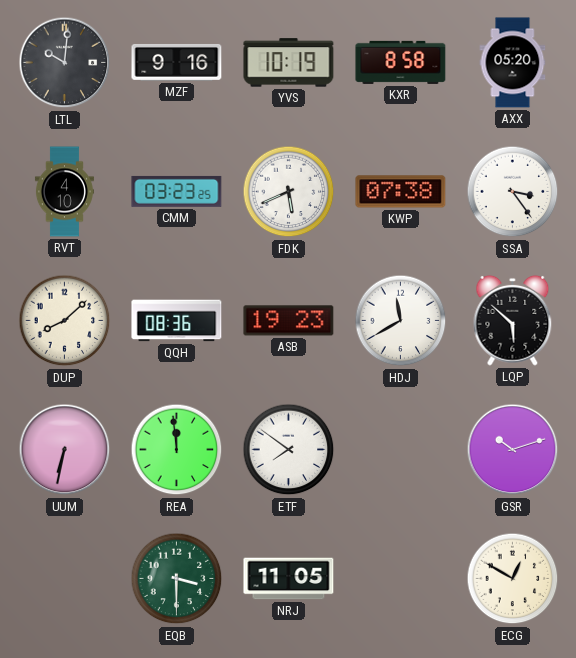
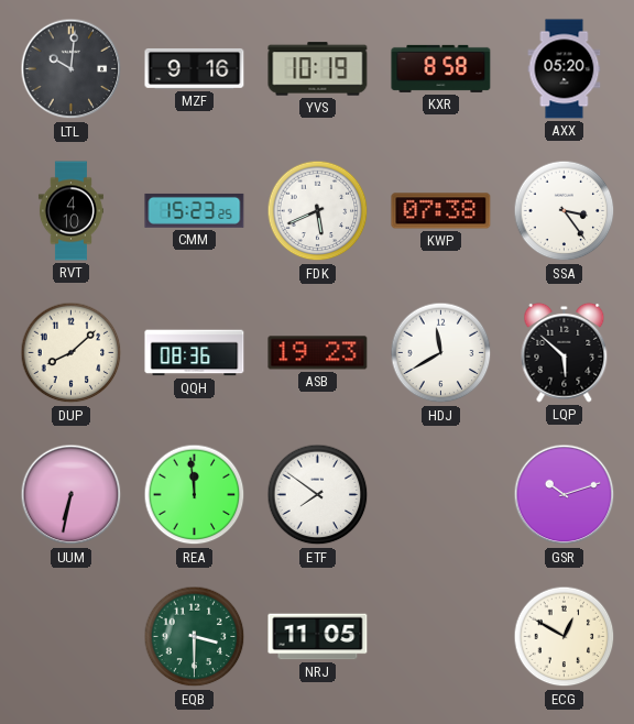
CMM: 03:23 -> 15:23 (195, 210)
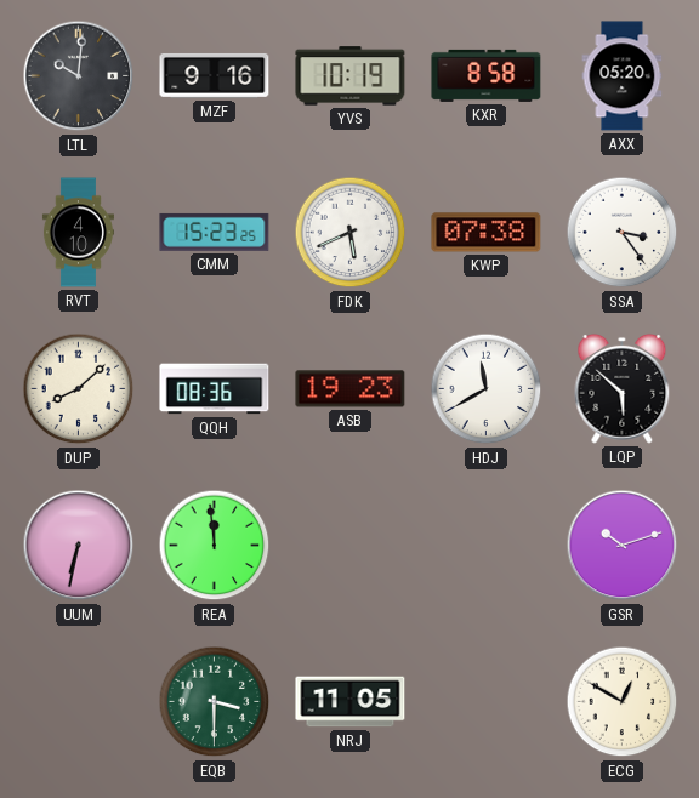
ETF: 7:51 -> none (318, 495)
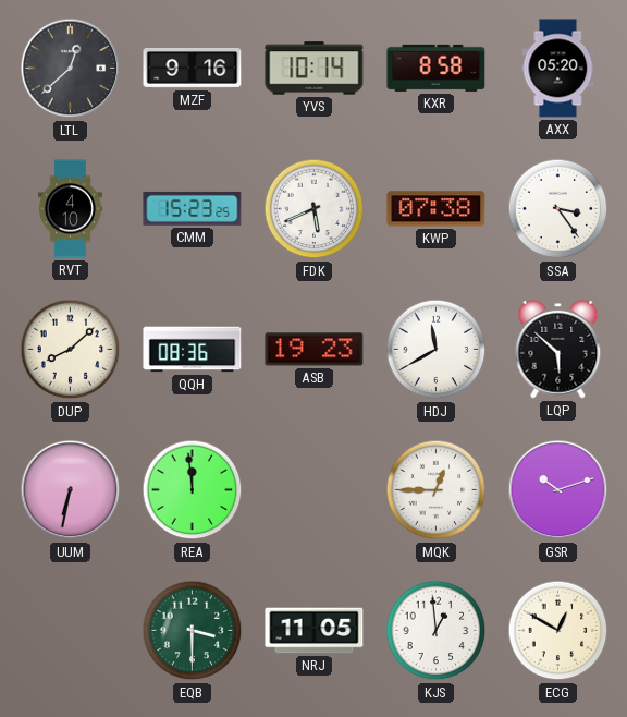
LTL: 10:01 -> 12:38 (71, 69)
YVS: 10:19 -> 10:14 (315, 69)
MQK: none -> 12:45 (437, 490)
KJS: none -> 12:59 (437, 631)
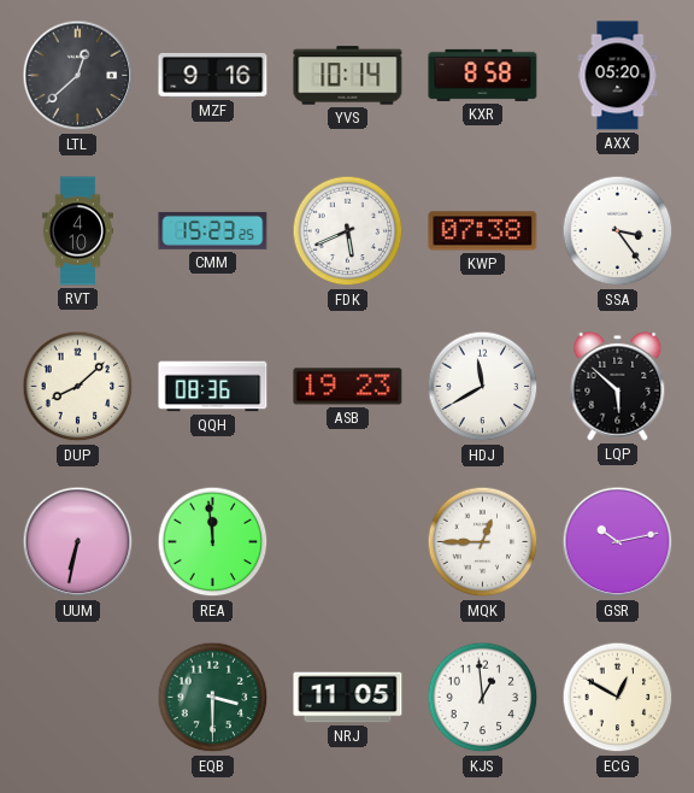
GSR: 10:12 -> 10:13 (618, 542)
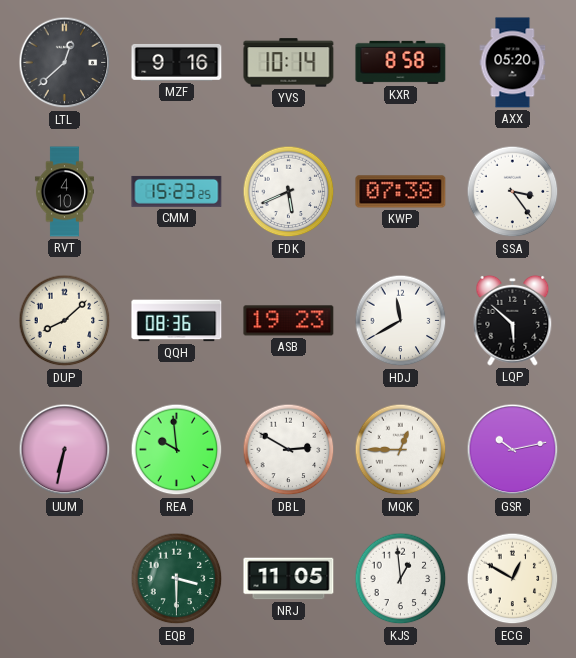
REA: 11:59 -> 9:59 (177, 450)
DBL: none -> 2:50 (289, 450)
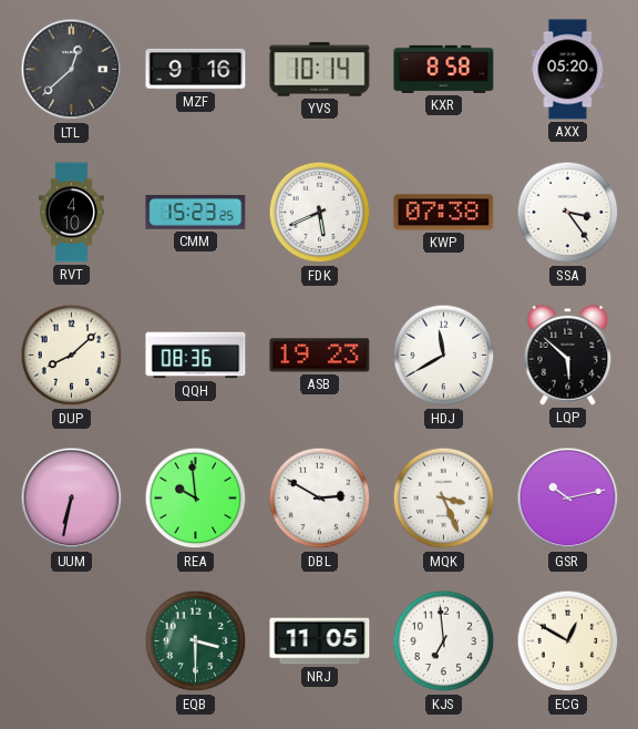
MQK: 12:45 -> 3:26 (444, 499)
KJS: 12:59 -> 6:59 (444, 641)
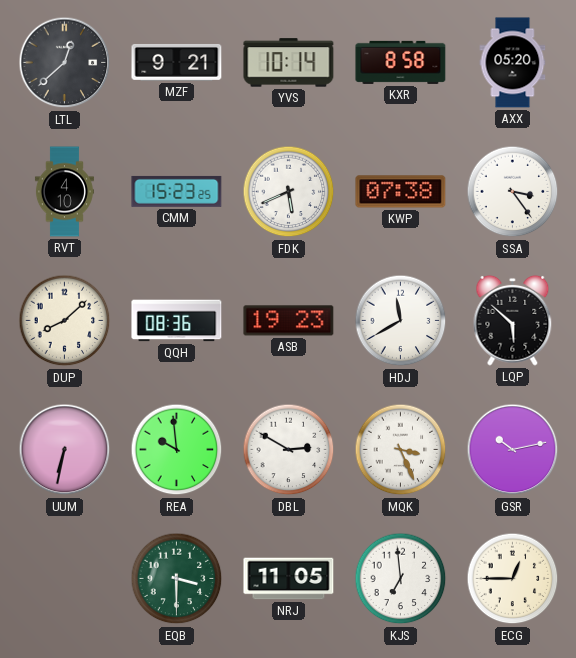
MZF: 9:16 -> 9:21 (177, 62)
ECG: 12:50 -> 12:45 (513, 579)
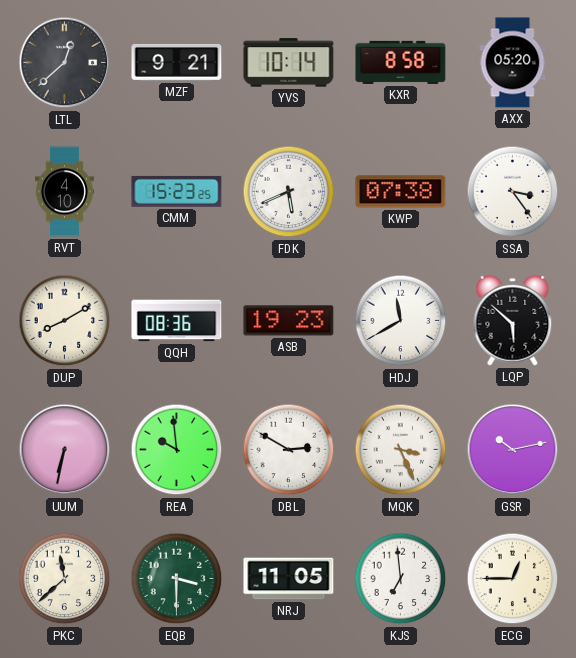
DUP: 8:08 -> 8:10 (65, 321)
PKC: none -> 11:38 (65, 579)
